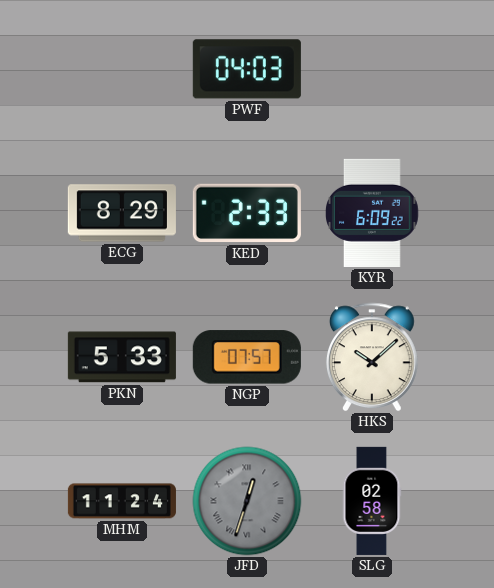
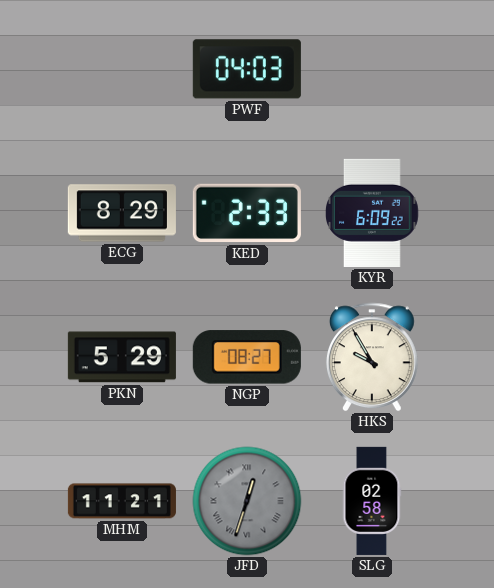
PKN: 5:33 -> 5:29 (122, 357)
NGP: 07:57 -> 08:27 (247, 357)
HKS: 10:08 -> 9:55 (372, 357)
MHM: 11:24 -> 11:21 (122, 501)
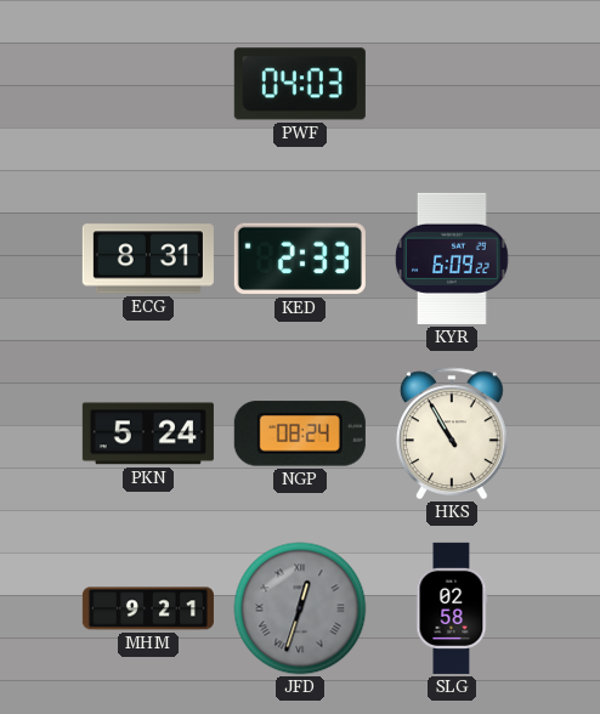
ECG: 8:29 -> 8:31 (148, 259)
PKN: 5:29 -> 5:24 (148, 433)
NGP: 08:27 -> 08:24 (300, 433)
HKS: 9:55 -> 10:55 (452, 433)
MHM: 11:21 -> 9:21 (148, 608)
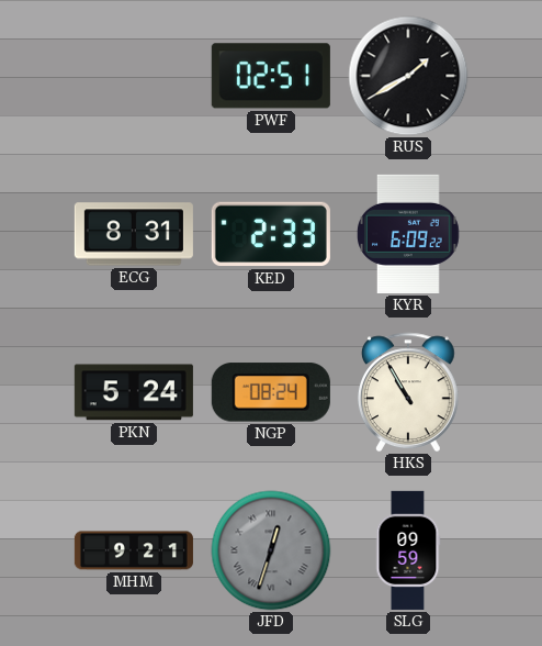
PWF: 04:03 -> 02:51 (271, 76)
RUS: none -> 1:40 (408, 76)
SLG: 02:58 -> 09:59 (408, 550)
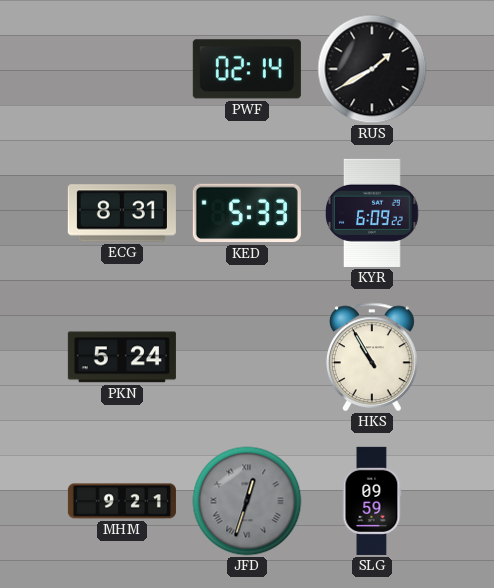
PWF: 02:51 -> 02:14 (247, 69)
KED: 2:33 -> 5:33 (247, 213)
NGP: 08:24 -> none (271, 392)
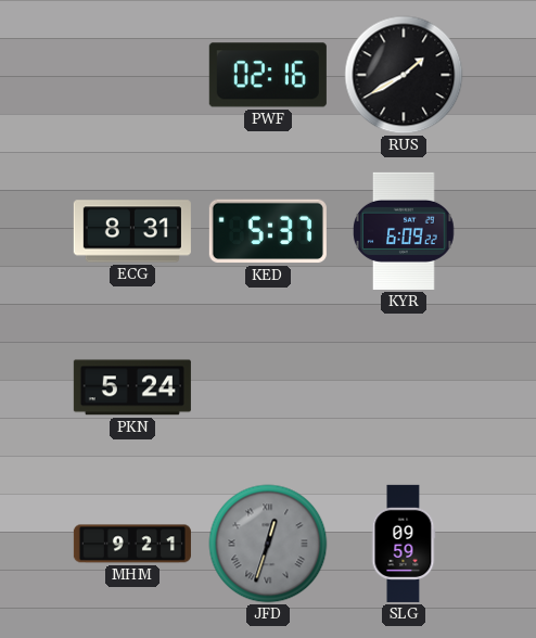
PWF: 02:14 -> 02:16 (268, 75)
KED: 5:33 -> 5:37 (268, 231)
HKS: 10:55 -> none (372, 357)
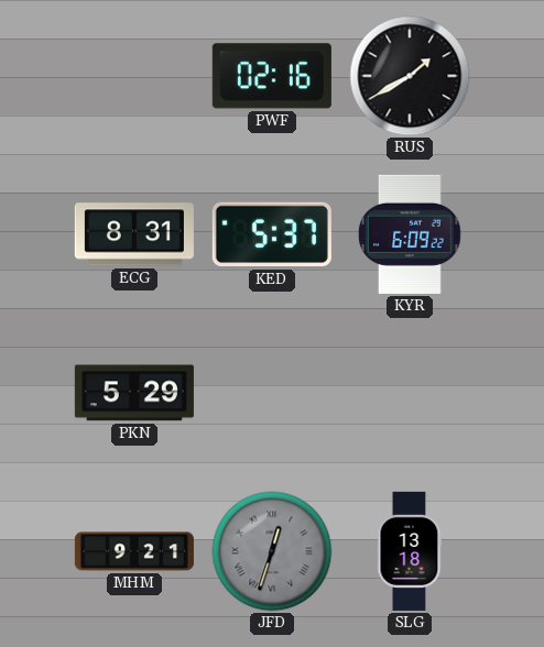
PKN: 5:24 -> 5:29 (134, 393)
SLG: 09:59 -> 13:18 (410, 551)
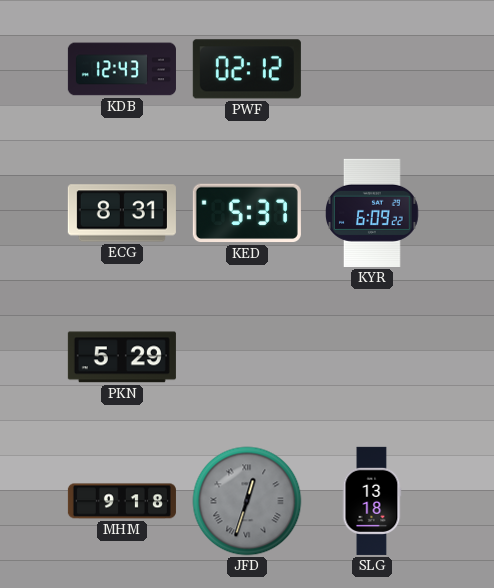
KDB: none -> 12:43 (122, 69)
PWF: 02:16 -> 02:12 (247, 69)
RUS: 1:40 -> none (410, 76)
MHM: 9:21 -> 9:18 (122, 501)
